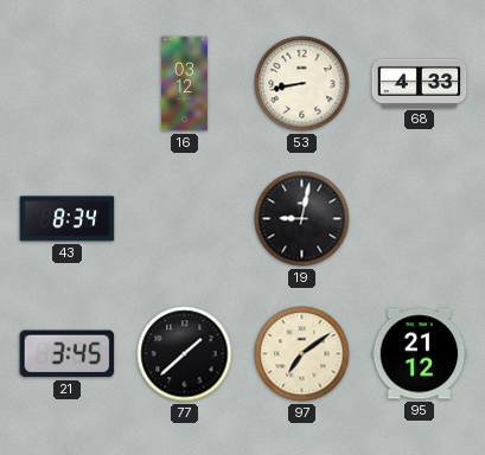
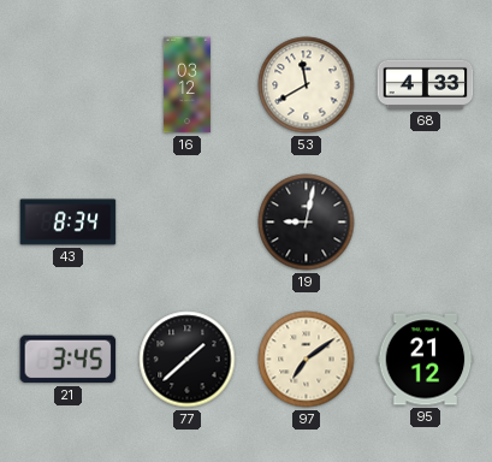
53: 8:43 -> 11:40 (307, 85)
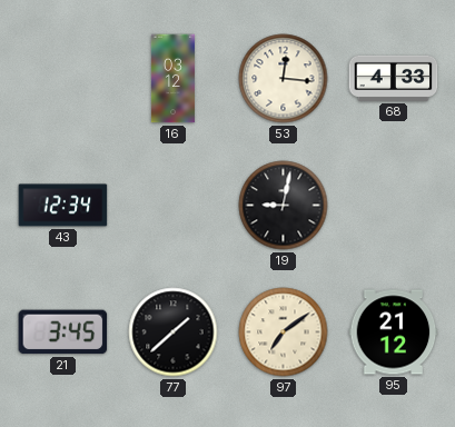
53: 11:40 -> 12:16 (284, 79)
43: 8:34 -> 12:34 (63, 206)
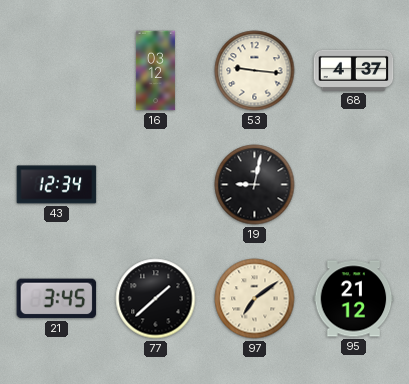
53: 12:16 -> 9:16 (255, 71)
68: 4:33 -> 4:37 (354, 70)
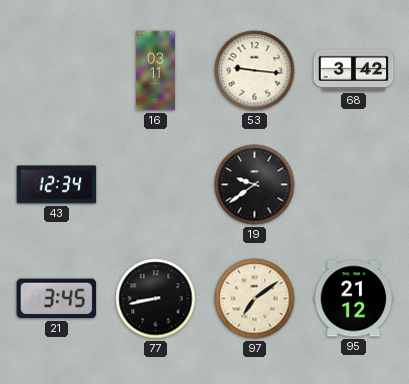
16: 03:12 -> 03:11 (155, 71)
68: 4:37 -> 3:42 (354, 70)
19: 9:02 -> 9:39 (255, 185)
77: 1:38 -> 8:43 (156, 299)
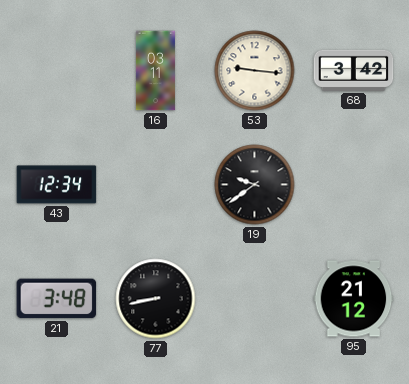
21: 3:45 -> 3:48 (57, 299)
97: 7:09 -> none (255, 299)
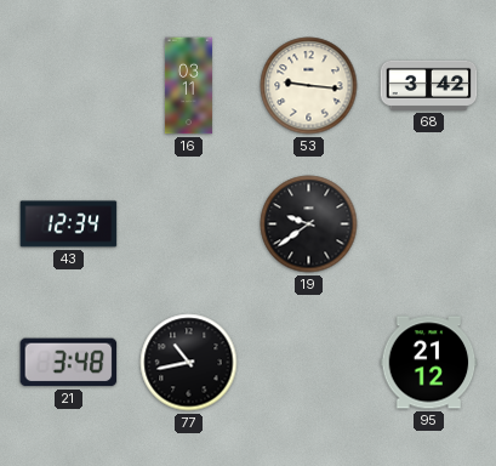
77: 8:43 -> 10:43 (189, 363)
